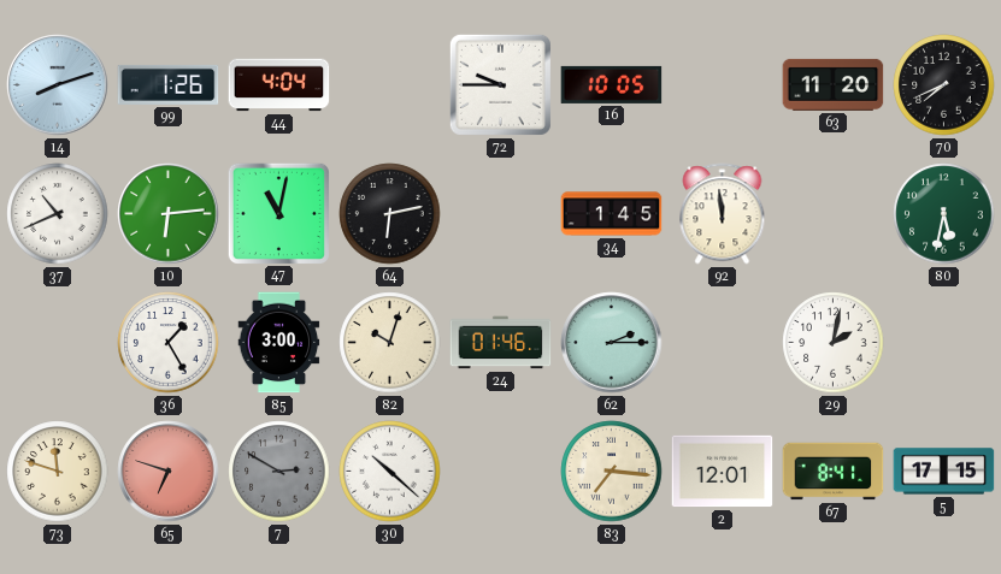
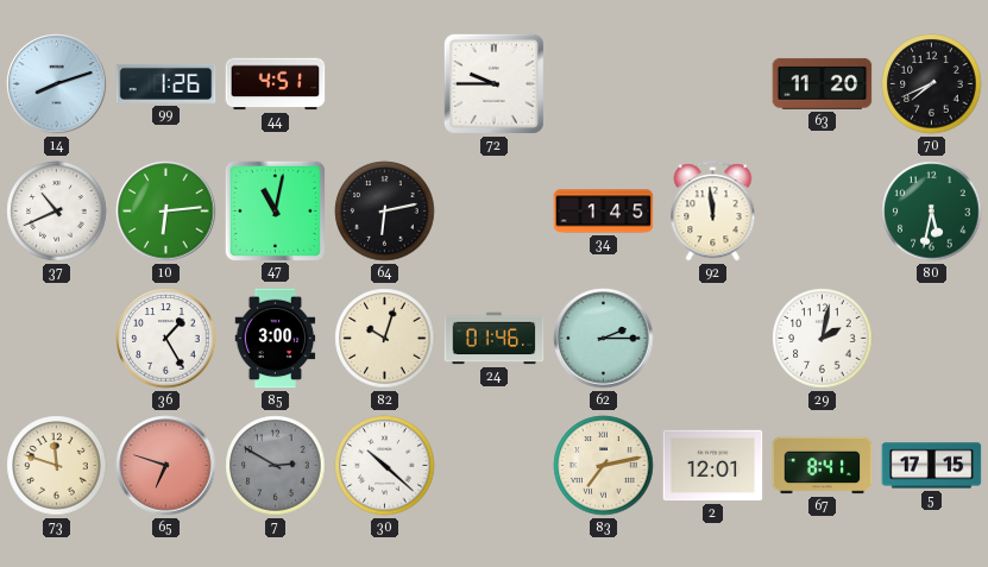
44: 4:04 -> 4:51 (276, 84)
16: 10:05 -> none (612, 84)
83: 7:16 -> 7:13 (604, 466)
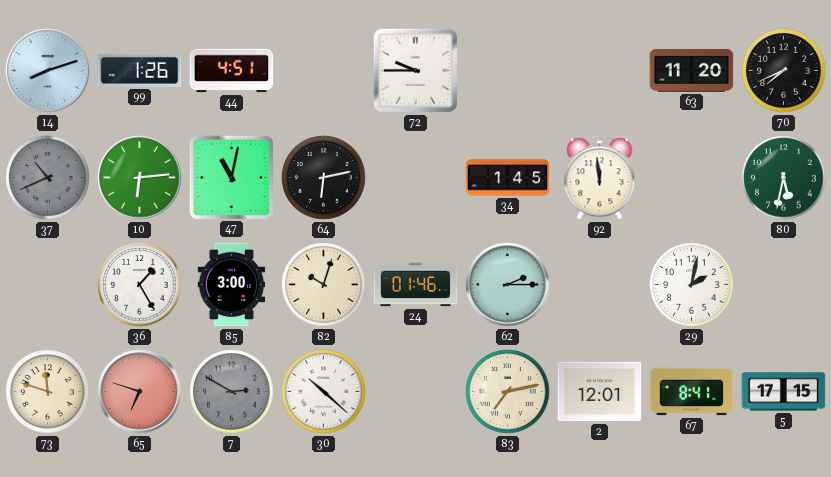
37 dial: white -> grey (48, 178)
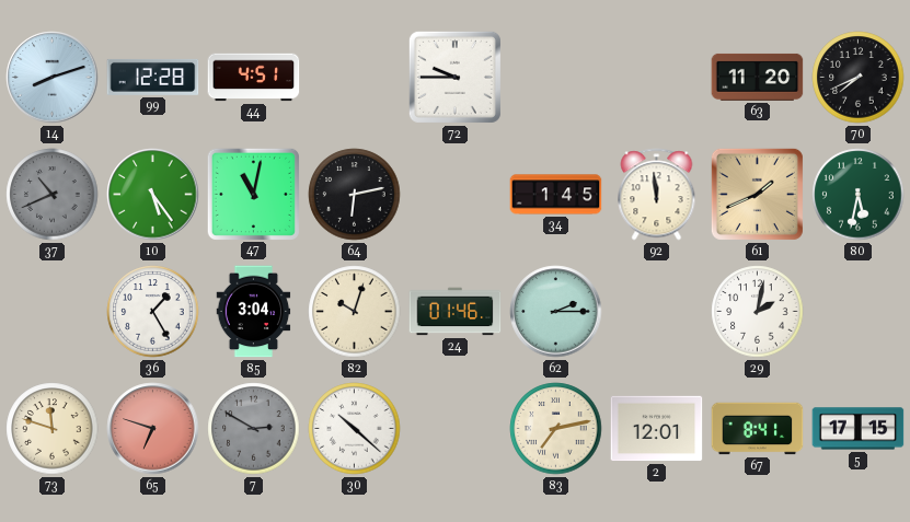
99: 1:26 -> 12:28 (153, 77)
10: 6:14 -> 5:24 (153, 195)
61: none -> 1:41 (757, 194)
85: 3:00 -> 3:04 (254, 312)
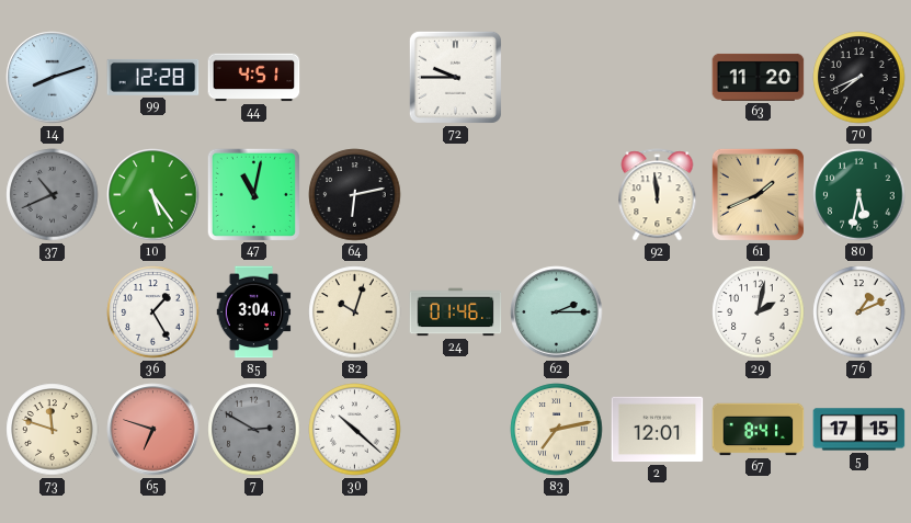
34: 1:45 -> none (556, 195)
76: none -> 1:11 (859, 312)
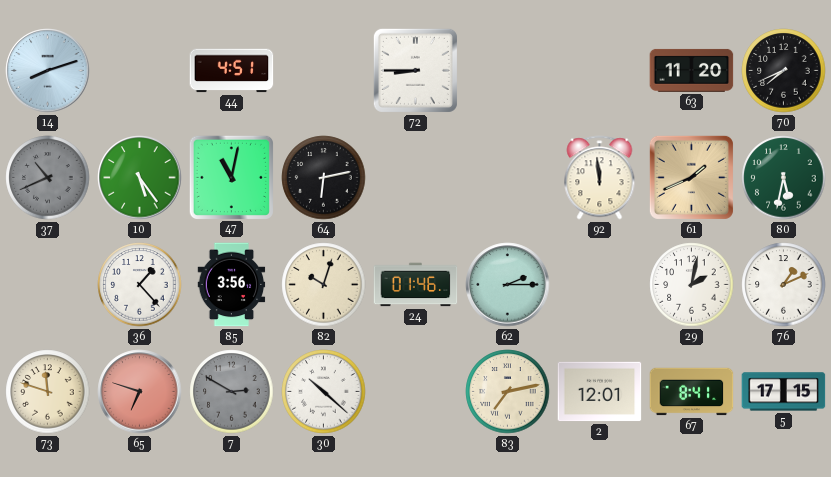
99: 12:28 -> none (153, 77)
72: 9:45 -> 8:45 (415, 70)
36: 1:25 -> 1:23 (140, 285)
85: 3:04 -> 3:56 (232, 285)
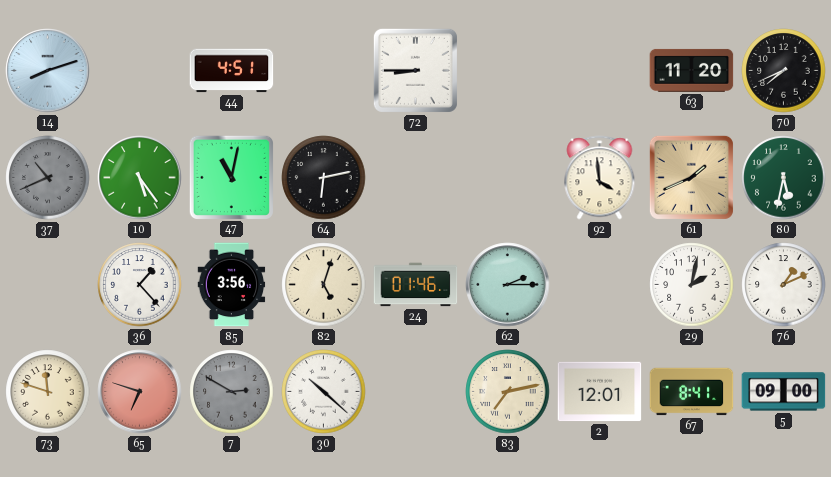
92: 11:59 -> 3:59 (600, 178)
82: 10:03 -> 5:03 (324, 285)
5: 17:15 -> 09:00 (784, 392)
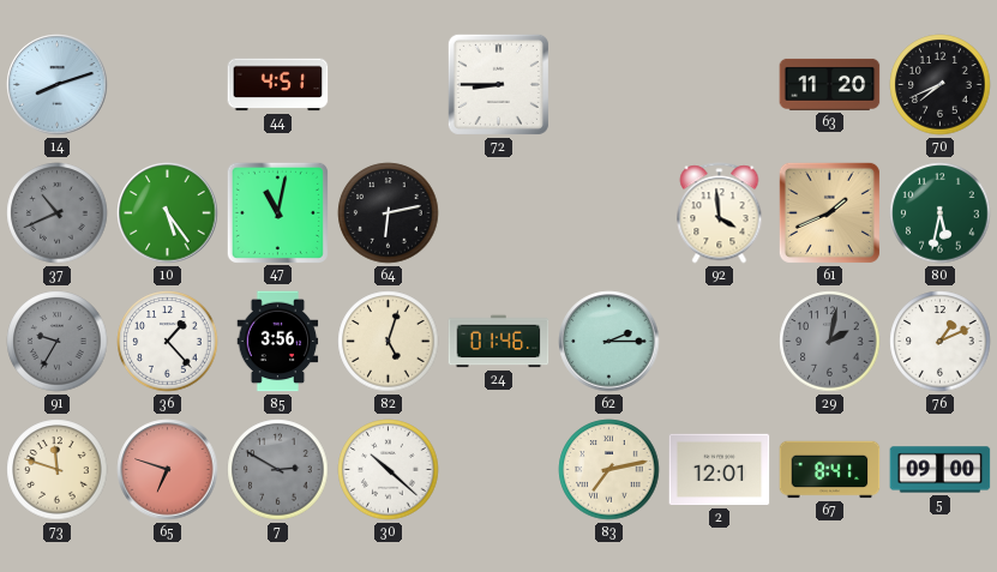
91: none -> 9:35 (58, 342)
29 dial: white -> grey (830, 342)
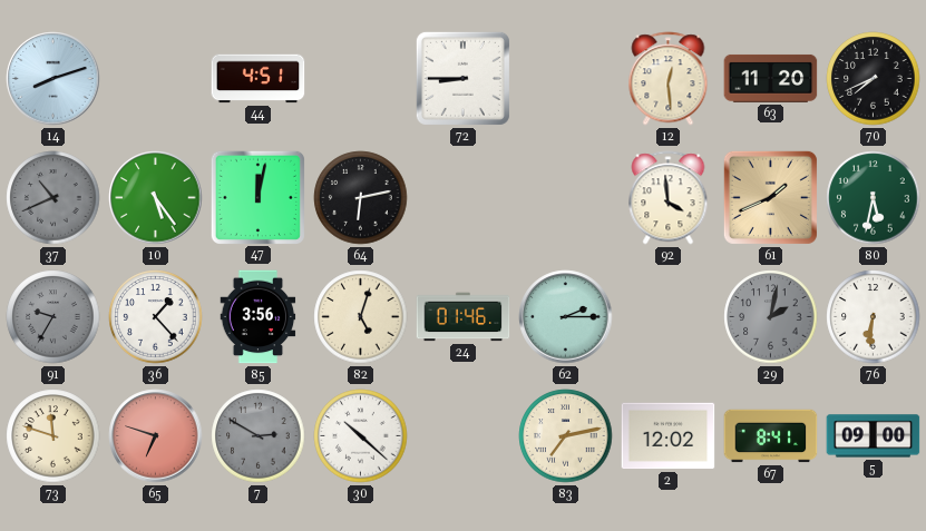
12: none -> 12:29 (669, 79)
47: 11:02 -> 12:02 (257, 197)
76: 1:11 -> 6:31 (874, 317)
2: 12:01 -> 12:02 (669, 436)
